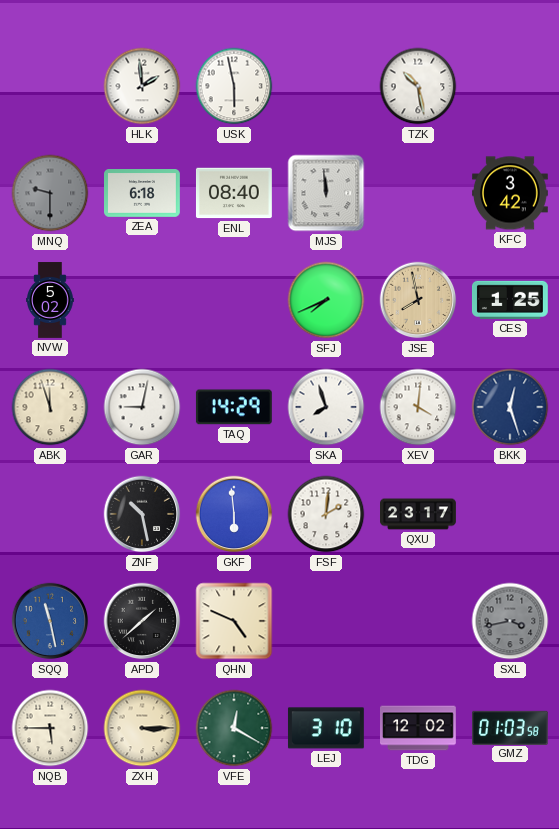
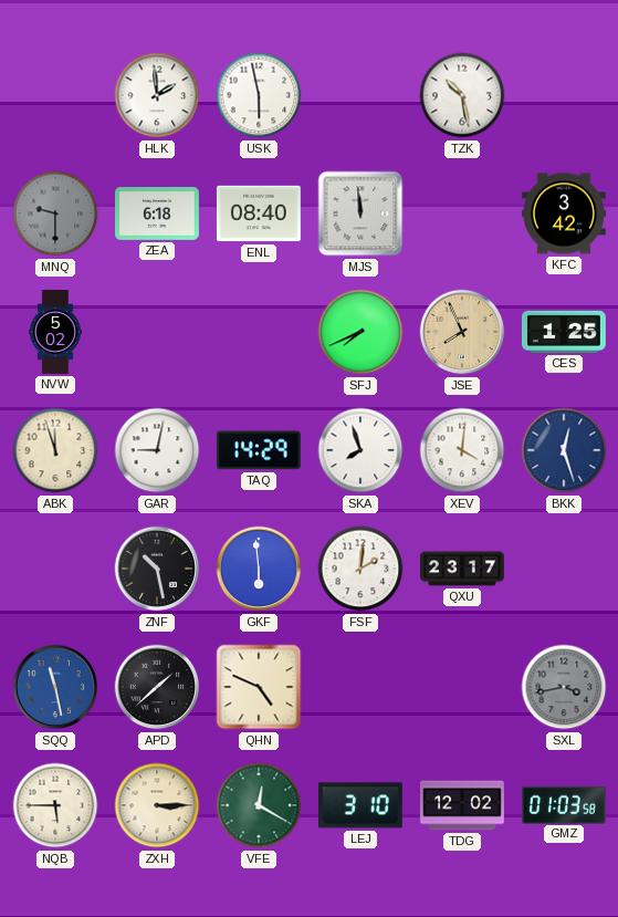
JSE: 7:58 -> 7:56 (462, 332)
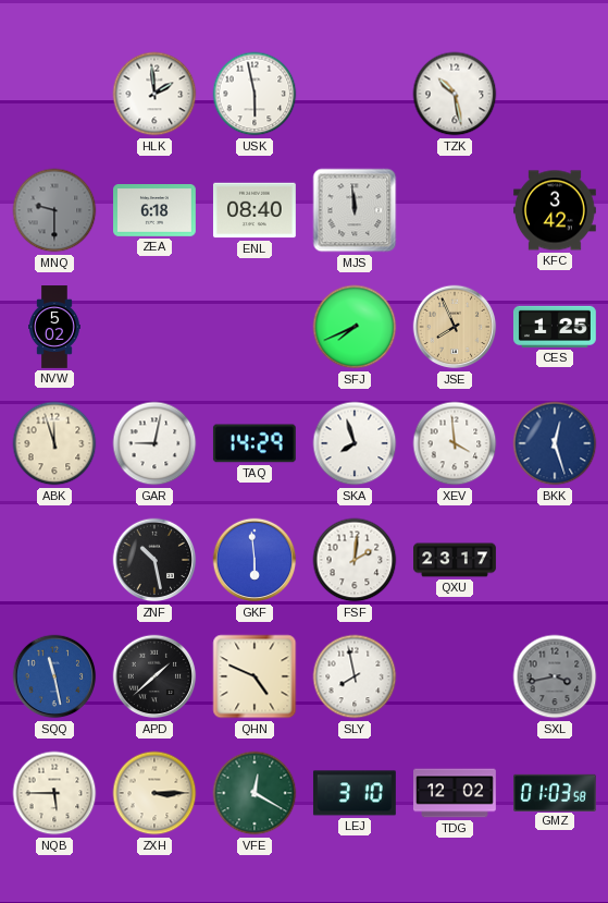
XEV: 4:01 -> 3:59 (455, 443)
SLY: none -> 7:58 (355, 676)
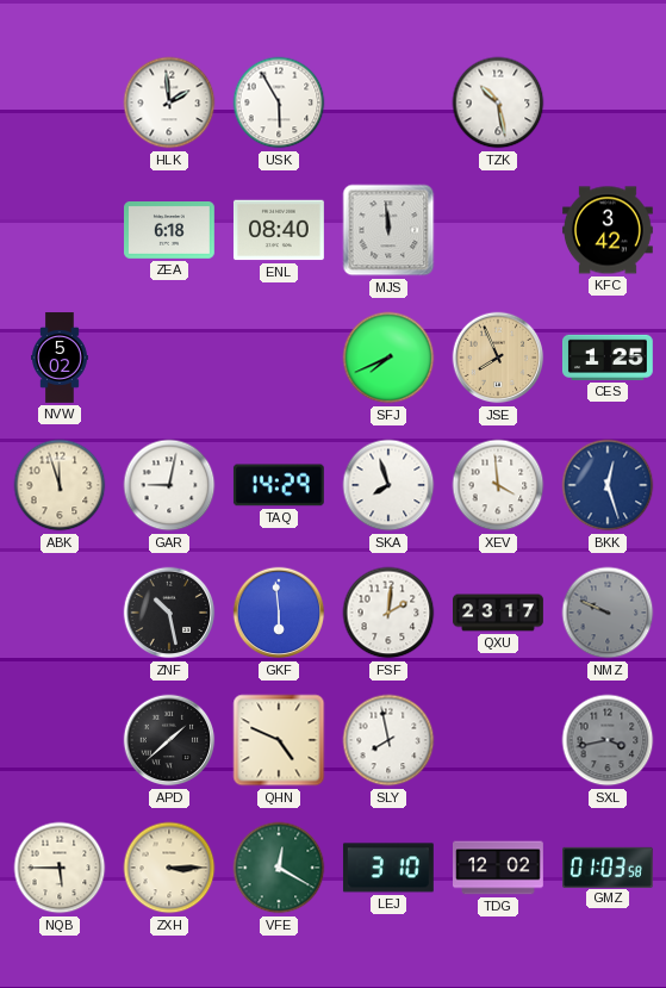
USK: 5:58 -> 5:55 (279, 102)
MNQ: 9:30 -> none (54, 210)
NMZ: none -> 9:49 (608, 613)
SQQ: 11:28 -> none (54, 676)
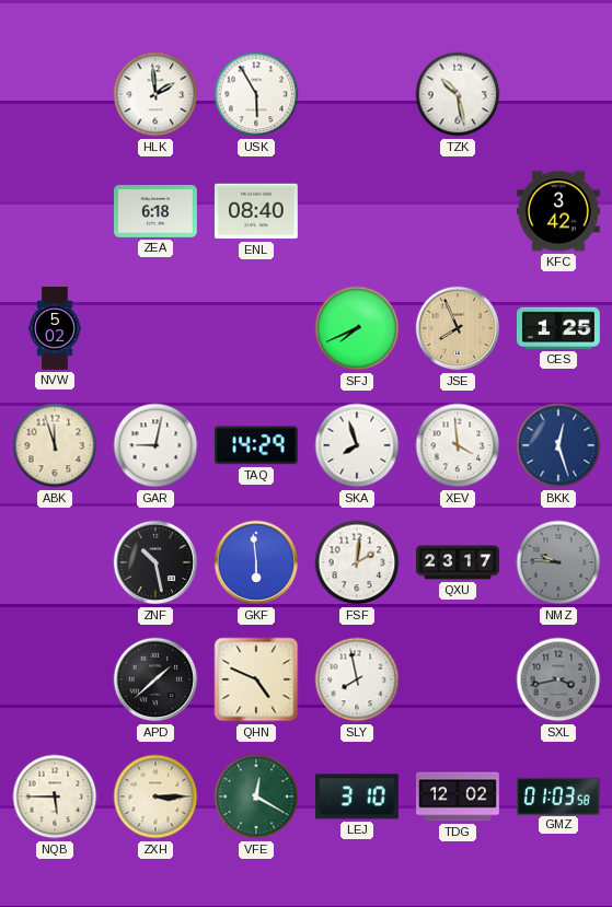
MJS: 11:59 -> none (388, 230)
NMZ: 9:49 -> 9:46 (558, 562)
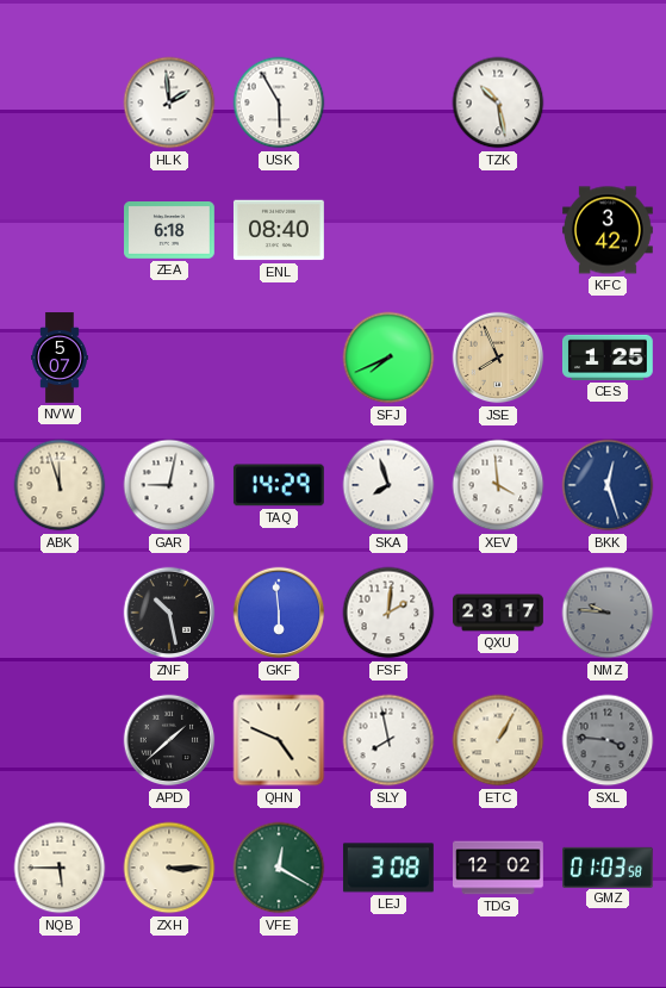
NVW: 5:02 -> 5:07 (61, 358)
ETC: none -> 1:05 (498, 740)
SXL: 3:43 -> 3:46 (608, 740)
LEJ: 3:10 -> 3:08 (388, 868)
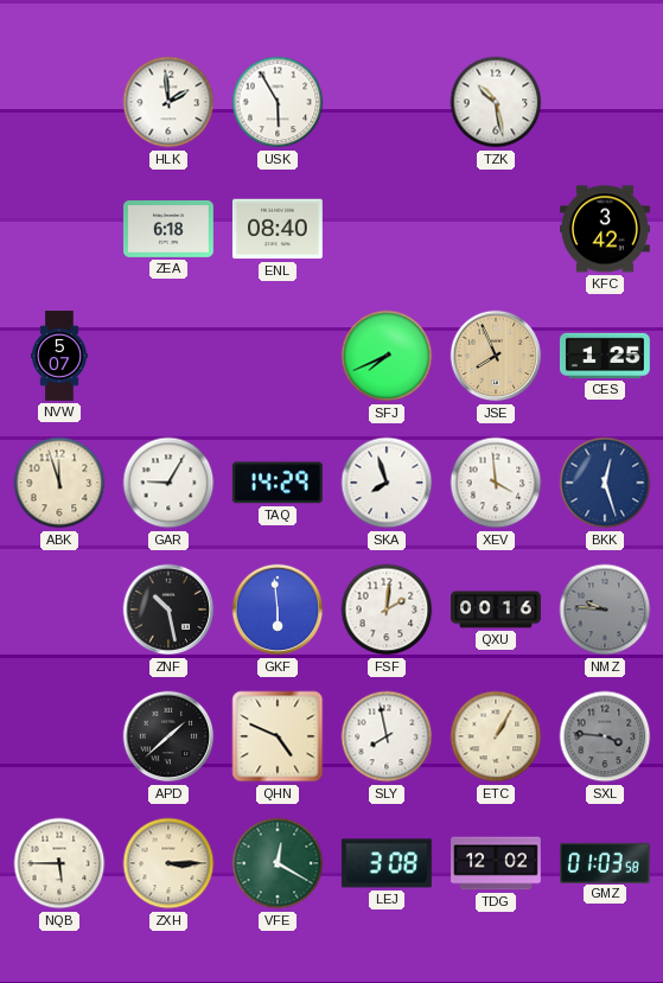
GAR: 9:02 -> 9:05 (168, 483)
QXU: 23:17 -> 00:16 (497, 609)
